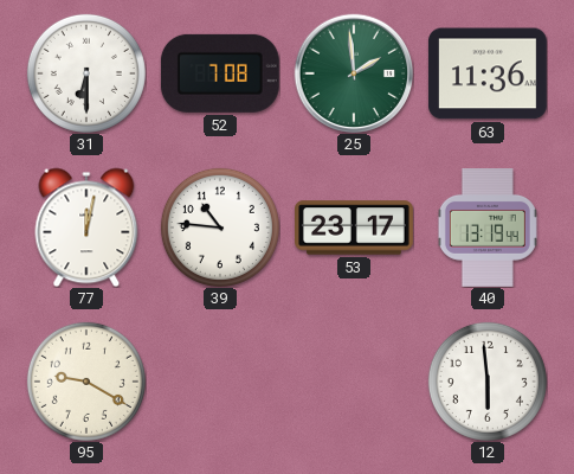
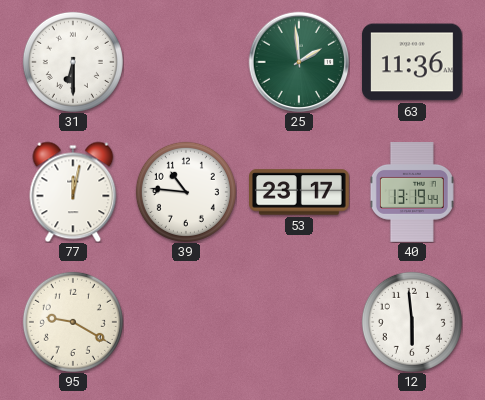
52: 7:08 -> none (220, 73)
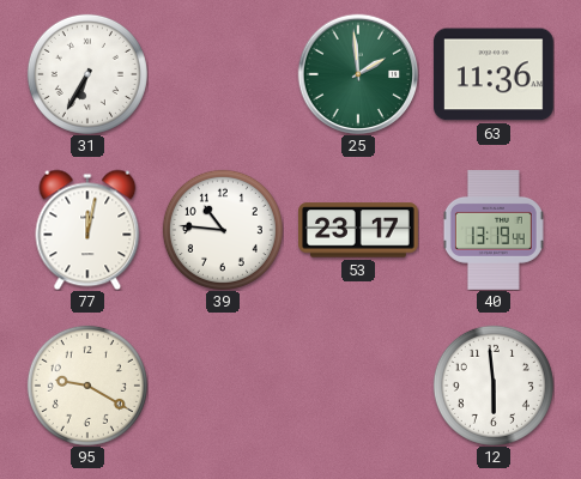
31: 6:30 -> 6:35 (87, 74)
